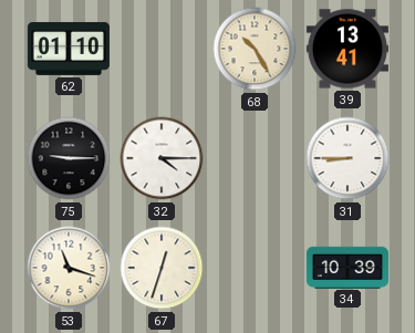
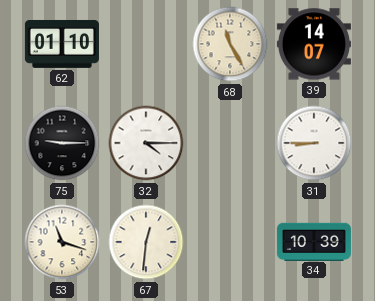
68: 10:25 -> 11:25 (230, 44)
39: 13:41 -> 14:07 (314, 44)
67: 12:33 -> 12:31 (146, 242)
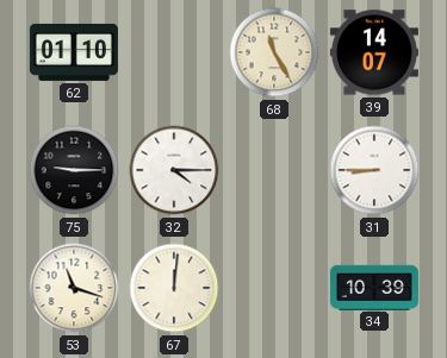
67: 12:31 -> 12:01 (174, 288)
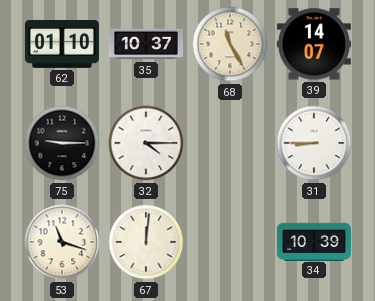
35: none -> 10:37 (146, 44)
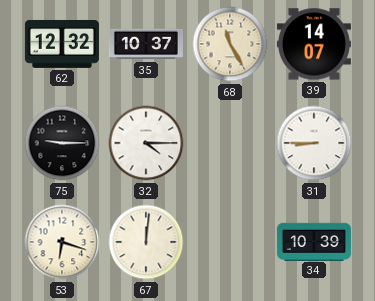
62: 01:10 -> 12:32 (62, 44)
53: 11:18 -> 6:18 (62, 242)
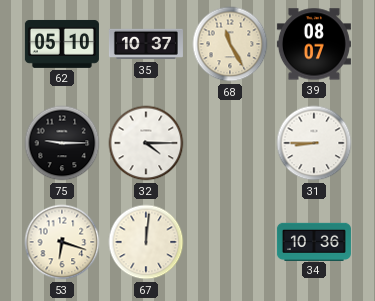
62: 12:32 -> 05:10 (62, 44)
39: 14:07 -> 08:07 (314, 44)
34: 10:39 -> 10:36 (314, 241)
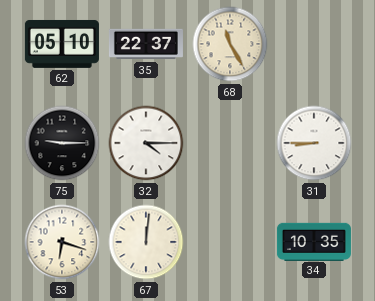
35: 10:37 -> 22:37 (146, 44)
39: 08:07 -> none (314, 44)
34: 10:36 -> 10:35 (314, 241)
